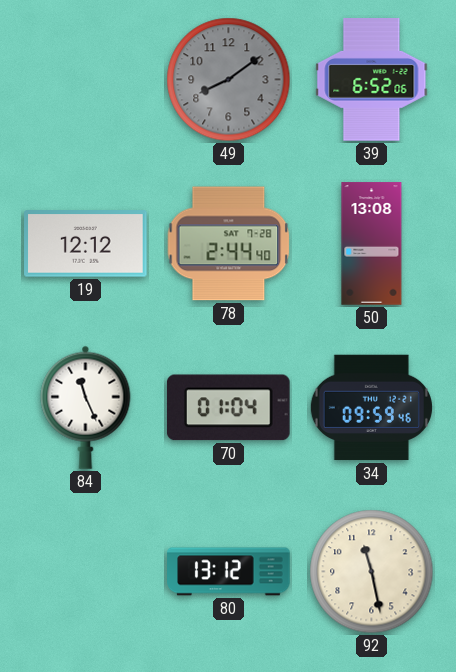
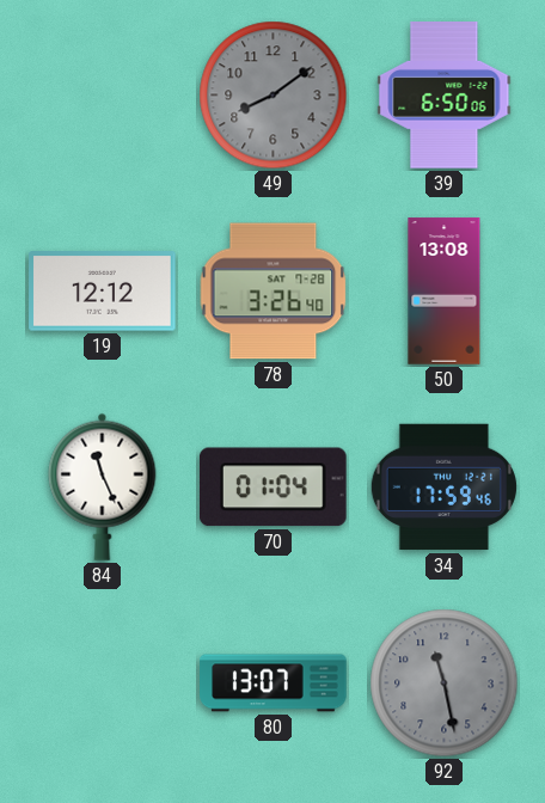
39: 6:52 -> 6:50 (445, 96)
78: 2:44 -> 3:26 (274, 292)
34: 09:59 -> 17:59 (443, 488)
80: 13:12 -> 13:07 (274, 684)
92 dial: cream -> grey (445, 684)
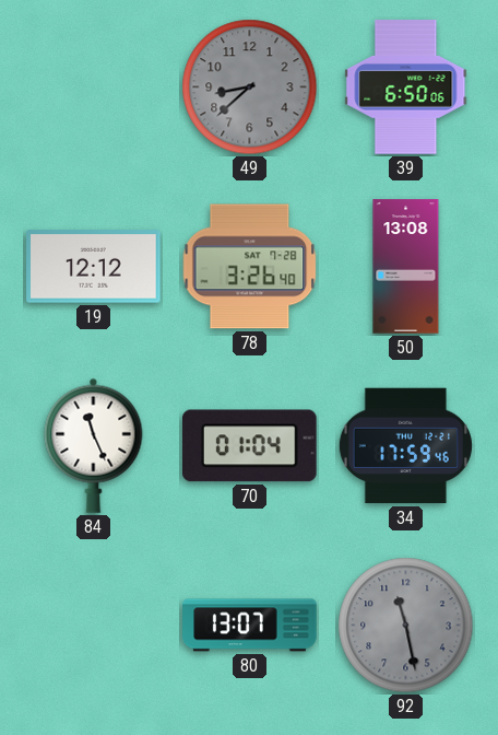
49: 8:09 -> 8:38 (250, 87)
